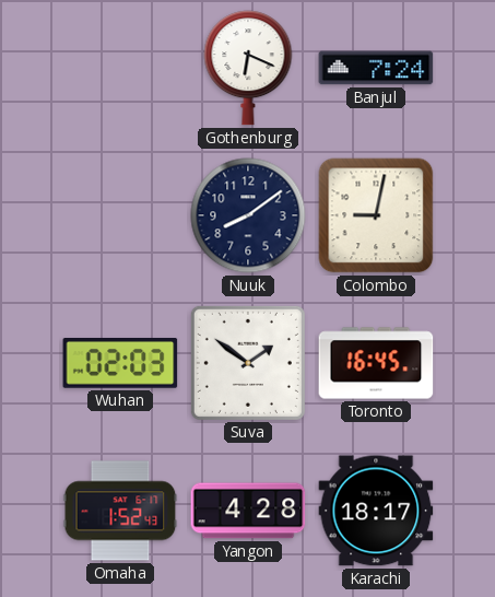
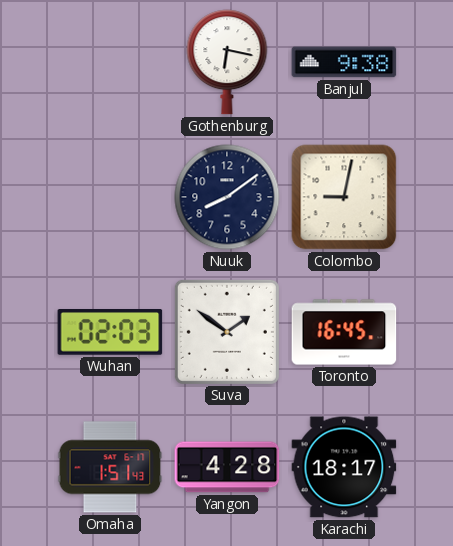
Gothenburg: 6:19 -> 6:17 (227, 62)
Banjul: 7:24 -> 9:38 (344, 62)
Omaha: 1:52 -> 1:51 (110, 467)
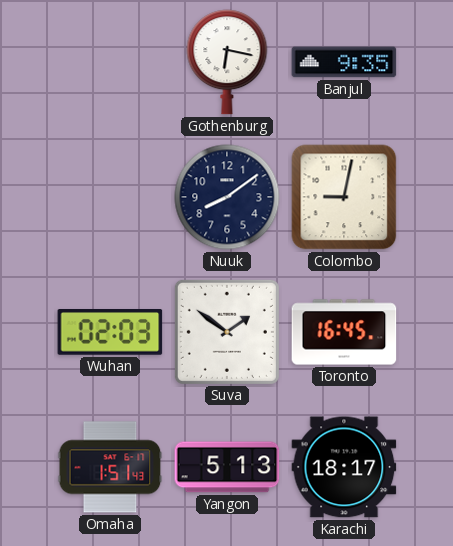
Banjul: 9:38 -> 9:35 (344, 62)
Yangon: 4:28 -> 5:13 (227, 467)
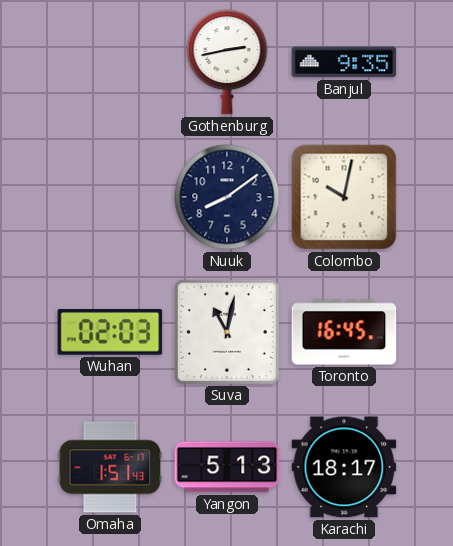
Gothenburg: 6:17 -> 2:43 (227, 62)
Colombo: 9:02 -> 10:02 (344, 197)
Suva: 1:51 -> 11:02 (227, 332)
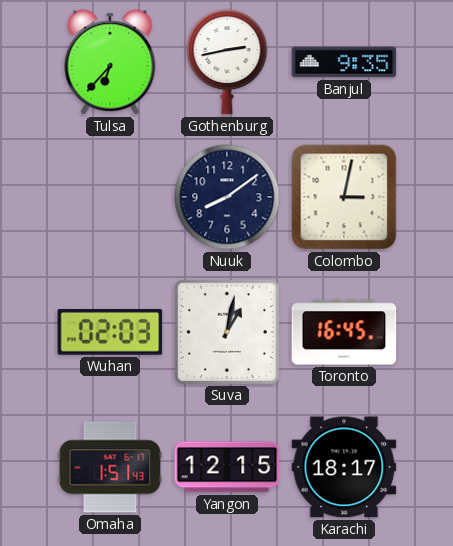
Tulsa: none -> 6:37 (110, 62)
Colombo: 10:02 -> 3:02 (344, 197)
Suva: 11:02 -> 1:02 (227, 332)
Yangon: 5:13 -> 12:15 (227, 467)
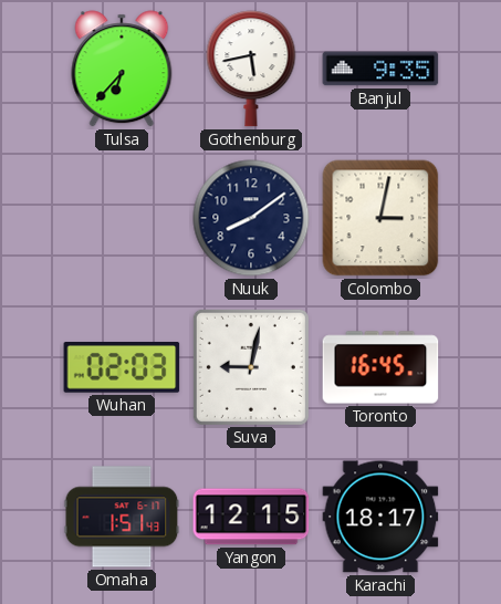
Gothenburg: 2:43 -> 5:43 (251, 69)
Suva: 1:02 -> 9:02 (251, 367)
